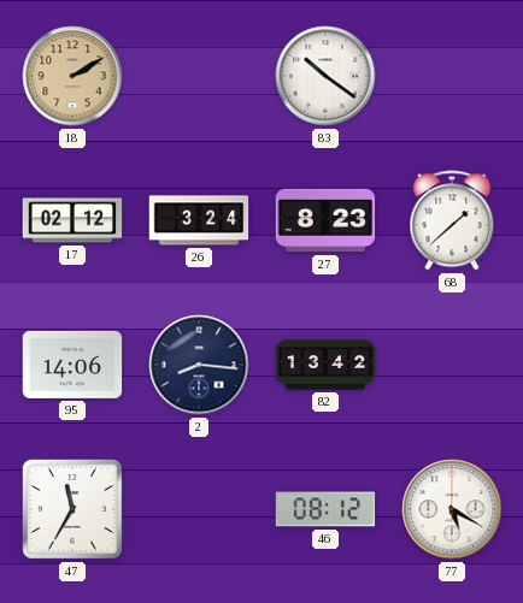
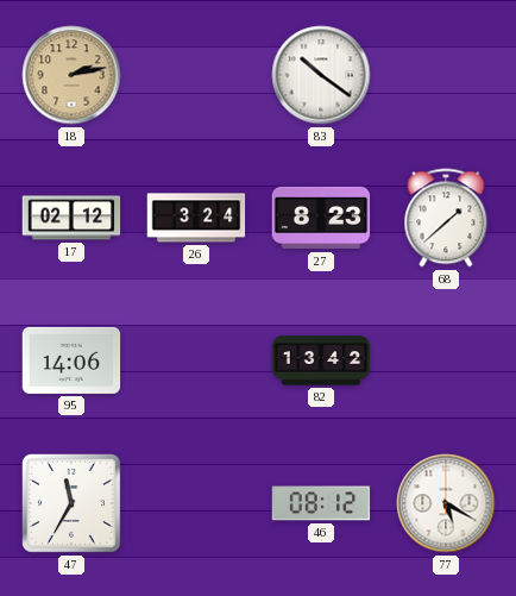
18: 2:10 -> 2:13 (71, 75)
2: 8:16 -> none (199, 365)
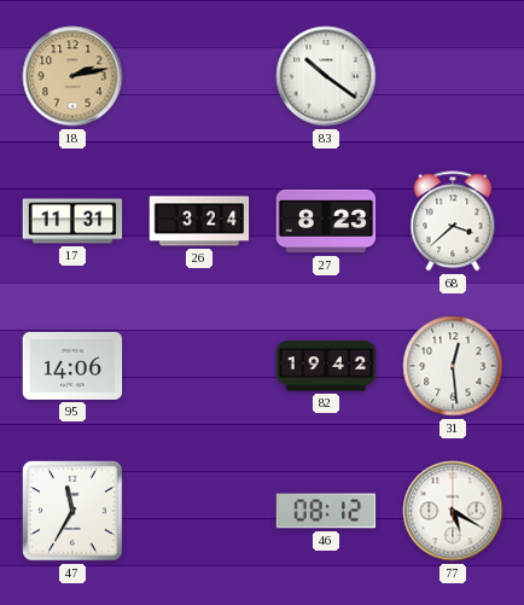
17: 02:12 -> 11:31 (72, 221)
68: 1:38 -> 3:38 (453, 221)
82: 13:42 -> 19:42 (326, 366)
31: none -> 12:29 (453, 366)
